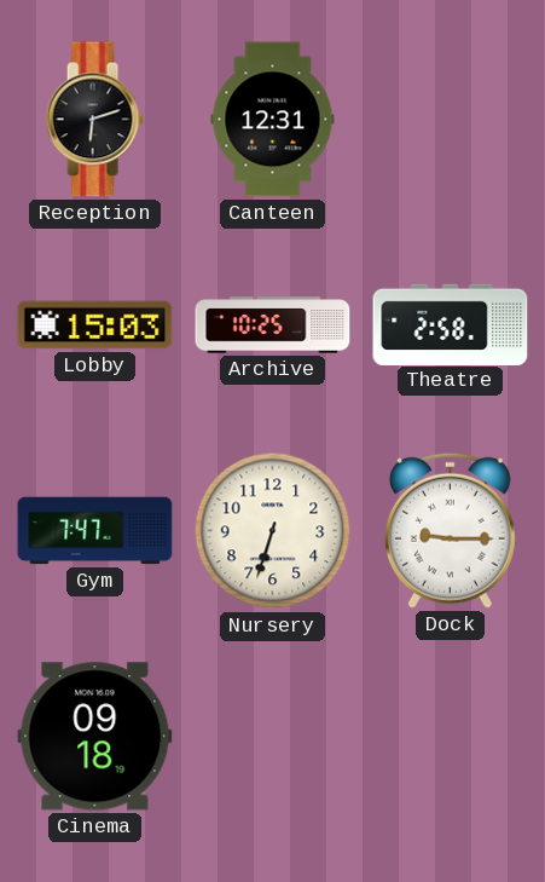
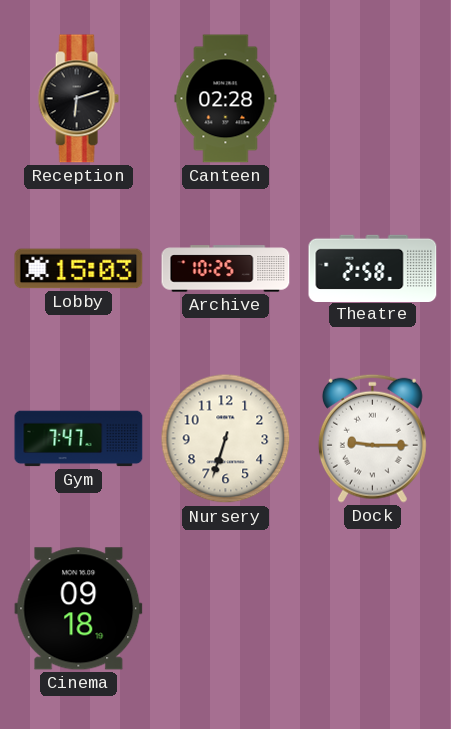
Canteen: 12:31 -> 02:28 (226, 99)
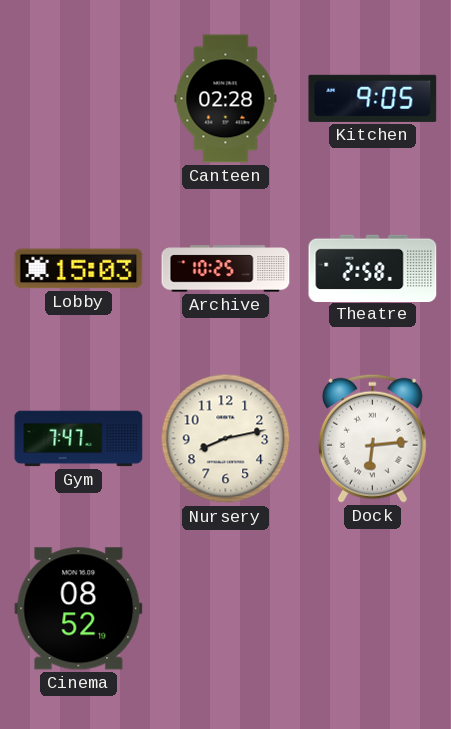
Reception: 6:12 -> none (78, 99)
Kitchen: none -> 9:05 (373, 98)
Nursery: 6:33 -> 8:13 (226, 439)
Dock: 9:15 -> 6:14 (372, 438)
Cinema: 09:18 -> 08:52 (79, 609)
